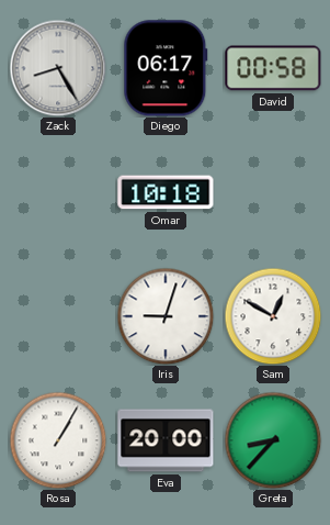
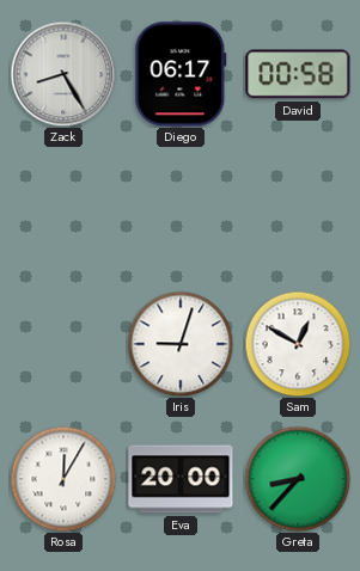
Omar: 10:18 -> none (166, 192)
Rosa: 1:05 -> 12:05 (63, 479)
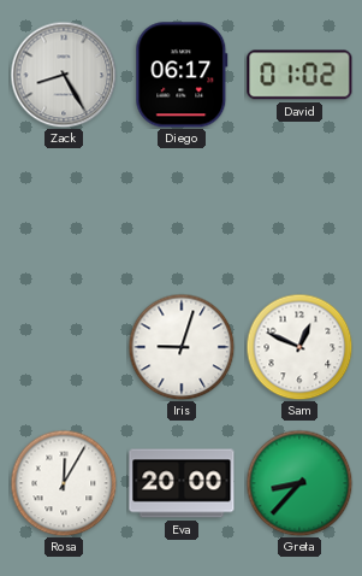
David: 00:58 -> 01:02 (299, 75)
Sam: 12:50 -> 12:49 (299, 347)
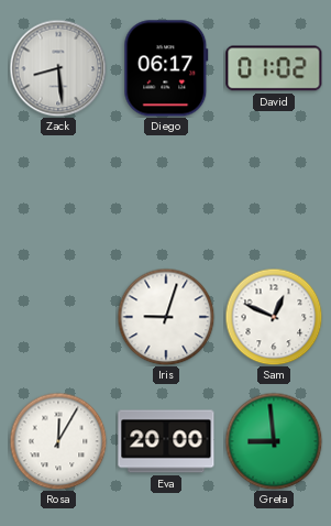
Zack: 8:25 -> 8:29 (58, 68)
Greta: 8:37 -> 8:59 (274, 441)
